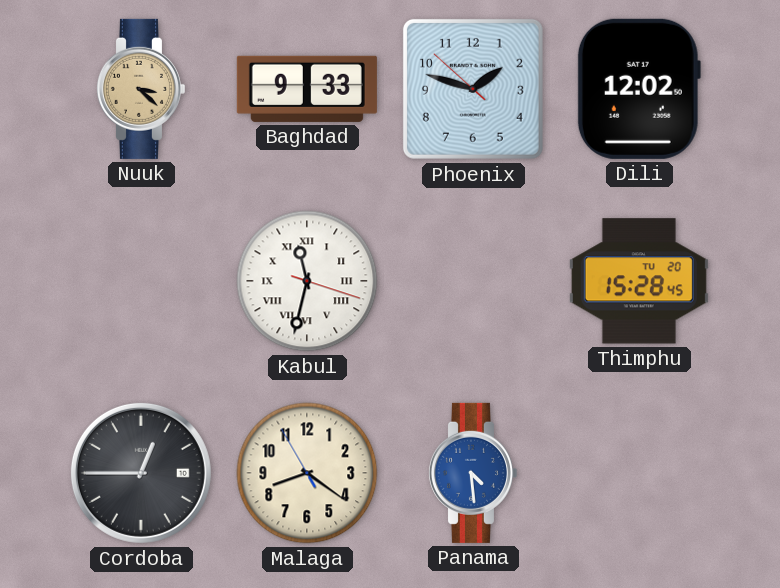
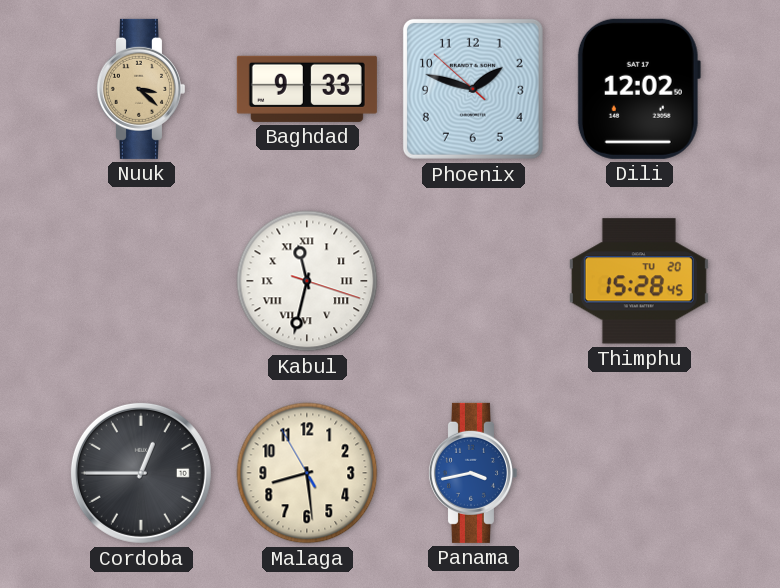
Malaga: 8:20 -> 8:28 (307, 473)
Panama: 4:29 -> 3:43 (472, 473)
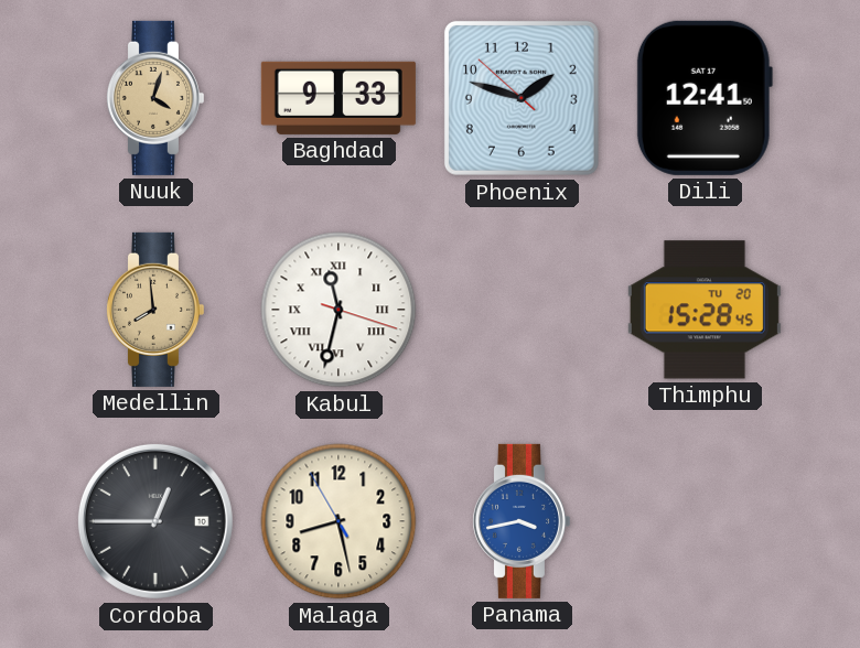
Nuuk: 3:22 -> 4:03 (154, 98)
Dili: 12:02 -> 12:41 (705, 98)
Medellin: none -> 7:59 (154, 310)
Malaga: 8:28 -> 8:27 (338, 521)
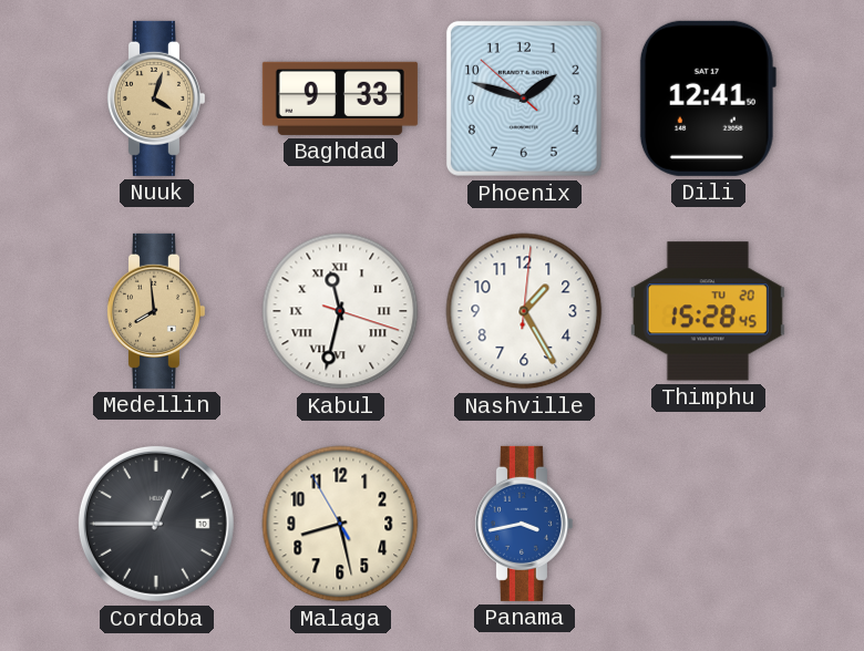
Nashville: none -> 1:25 (524, 311)
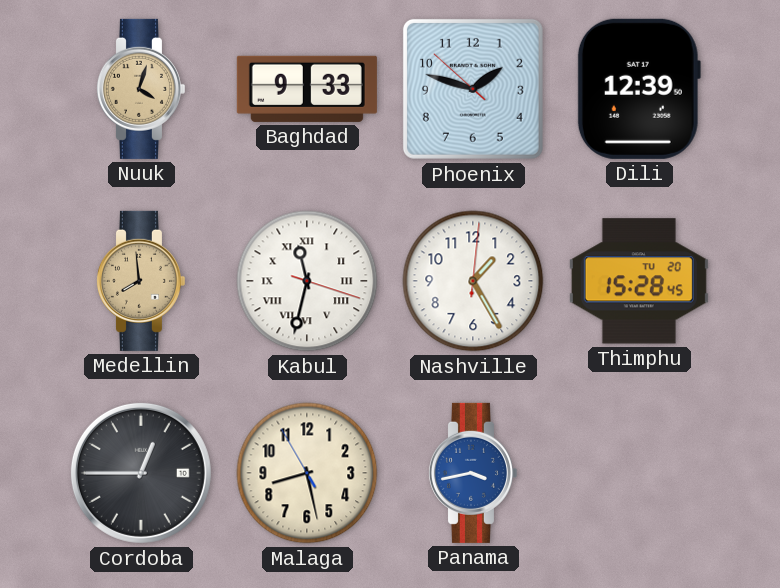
Dili: 12:41 -> 12:39 (639, 89)
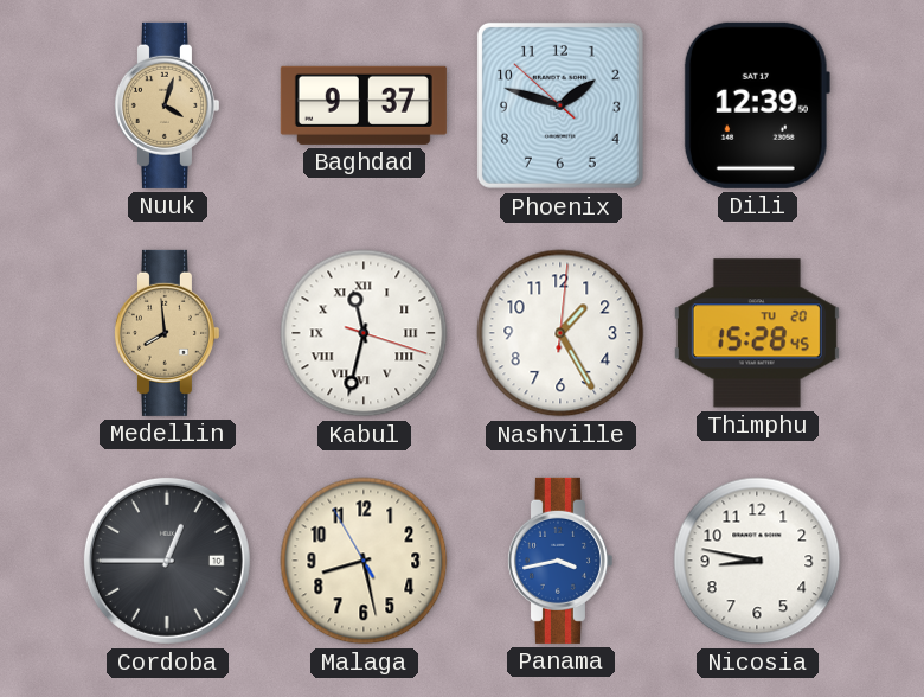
Baghdad: 9:33 -> 9:37 (364, 105)
Nicosia: none -> 8:47 (757, 561)
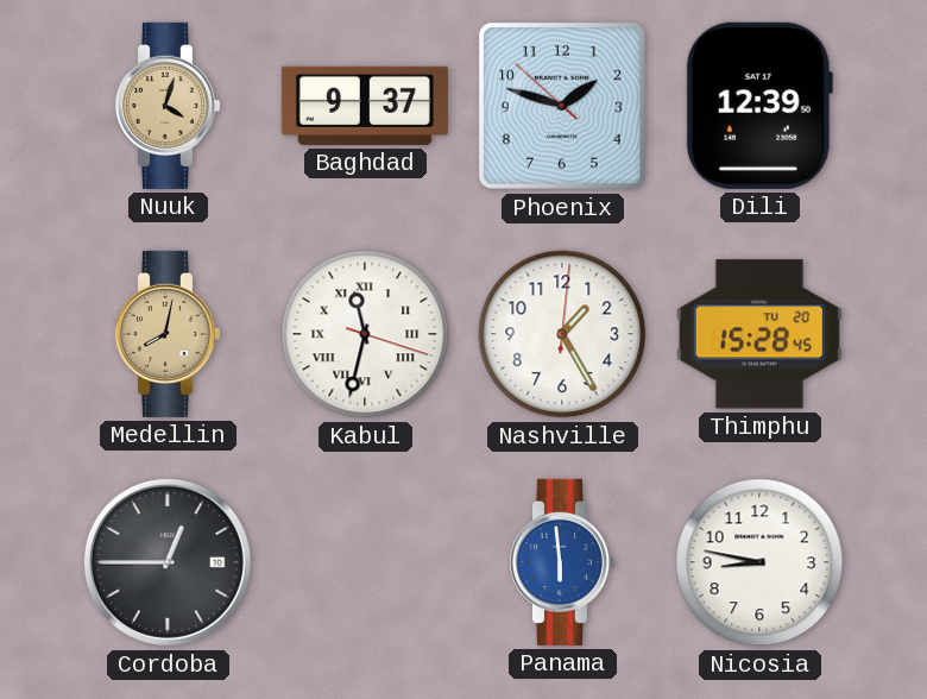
Medellin: 7:59 -> 8:02 (166, 334)
Malaga: 8:27 -> none (364, 561)
Panama: 3:43 -> 5:59 (561, 562)
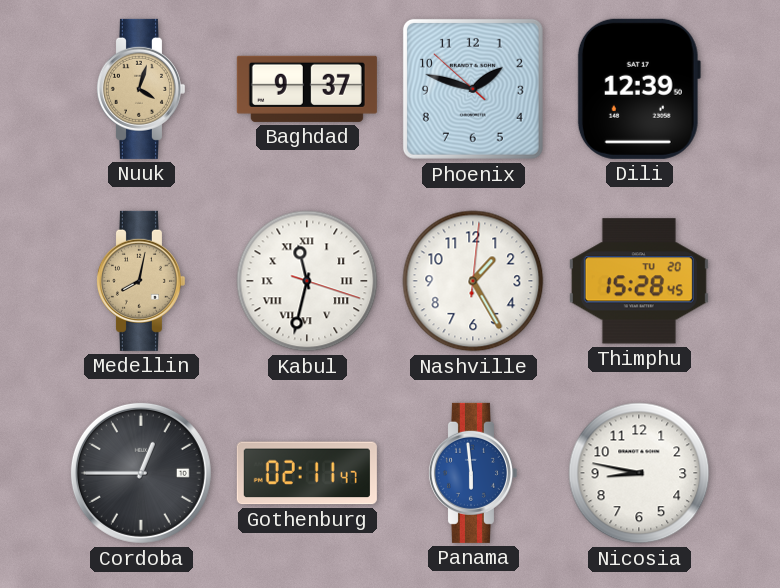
Gothenburg: none -> 02:11 (307, 473)
